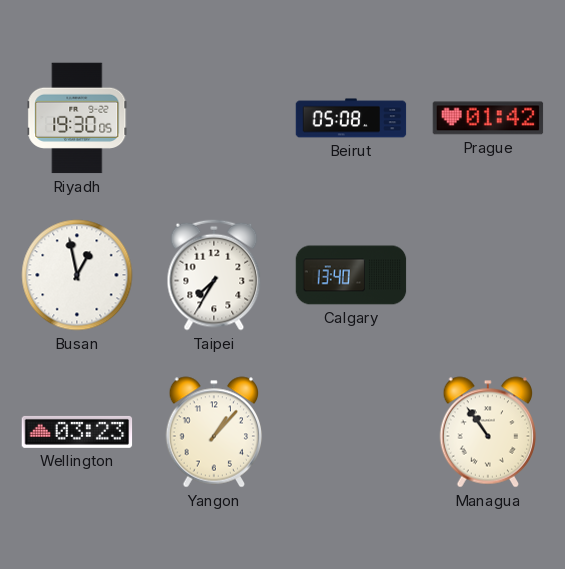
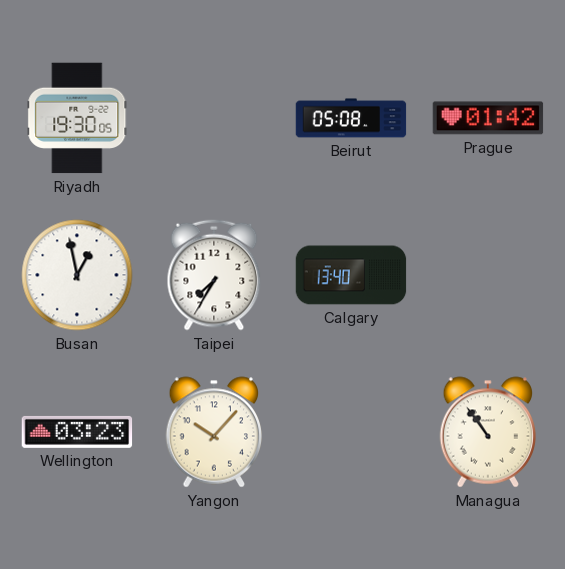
Yangon: 1:07 -> 10:07 (214, 432)
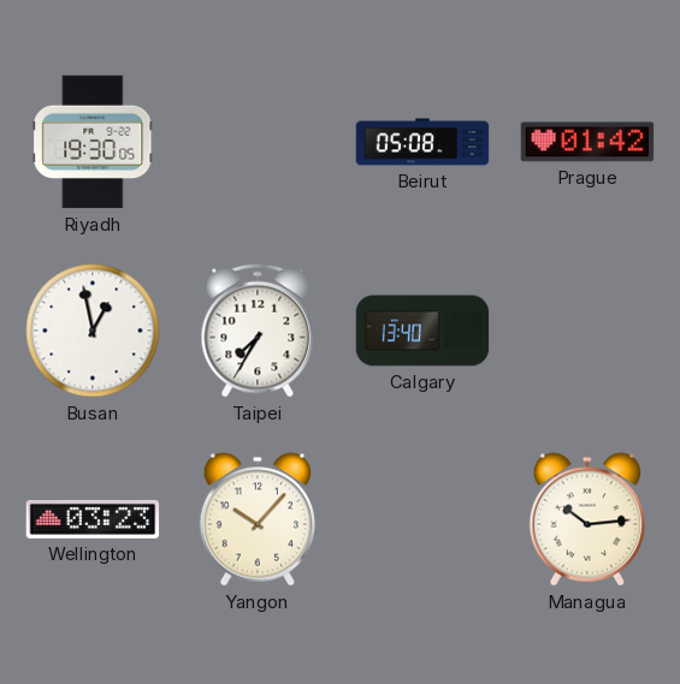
Managua: 10:54 -> 10:14 (587, 519)
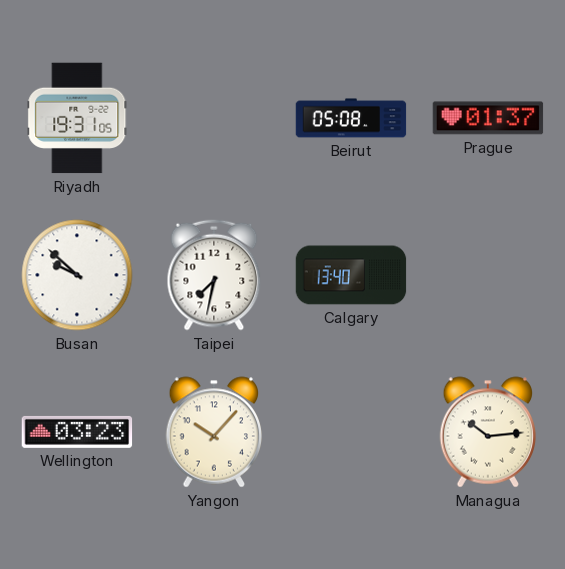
Riyadh: 19:30 -> 19:31 (77, 118)
Prague: 01:42 -> 01:37 (488, 118)
Busan: 12:58 -> 9:52 (77, 275)
Taipei: 7:35 -> 7:32 (214, 275)
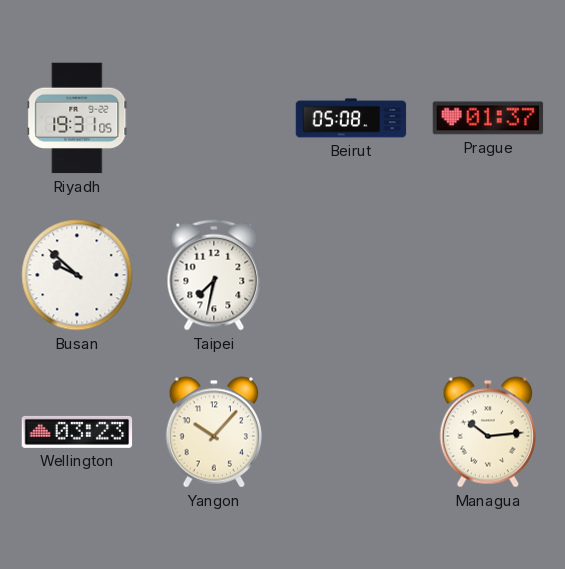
Calgary: 13:40 -> none (351, 275)
